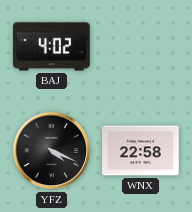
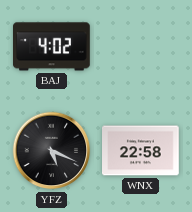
YFZ: 4:19 -> 5:19 (52, 151)
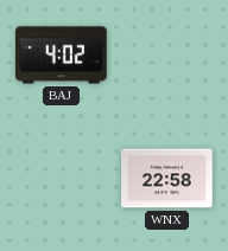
YFZ: 5:19 -> none (52, 151)
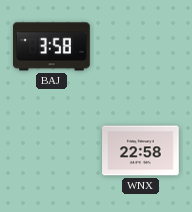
BAJ: 4:02 -> 3:58 (52, 47)
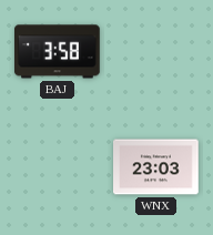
WNX: 22:58 -> 23:03 (156, 167)
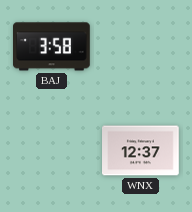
WNX: 23:03 -> 12:37 (141, 151)
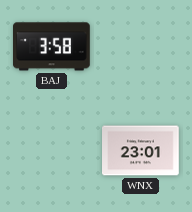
WNX: 12:37 -> 23:01 (141, 151)
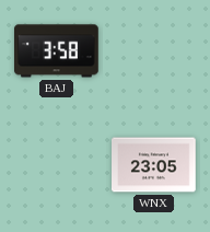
WNX: 23:01 -> 23:05 (154, 165)
